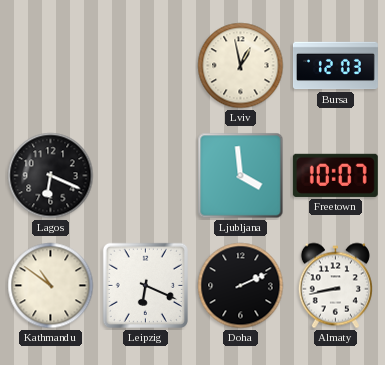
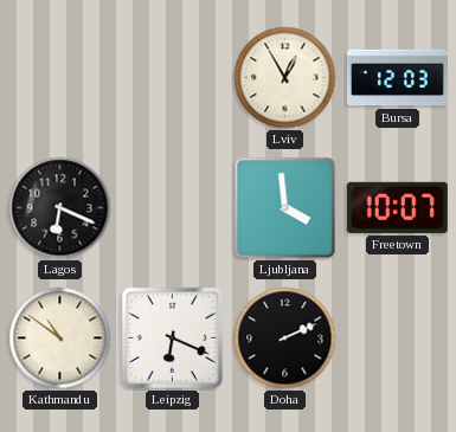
Lviv: 12:58 -> 12:55 (285, 78)
Almaty: 8:43 -> none (335, 286)
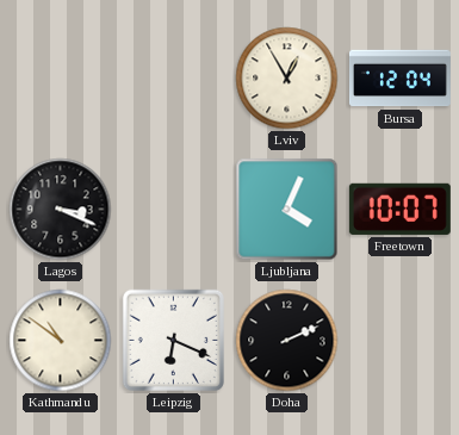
Bursa: 12:03 -> 12:04 (399, 79)
Lagos: 6:19 -> 3:19 (61, 210)
Ljubljana: 3:59 -> 4:04 (287, 210)
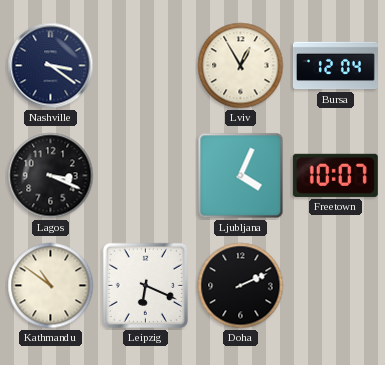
Nashville: none -> 3:21 (51, 66)
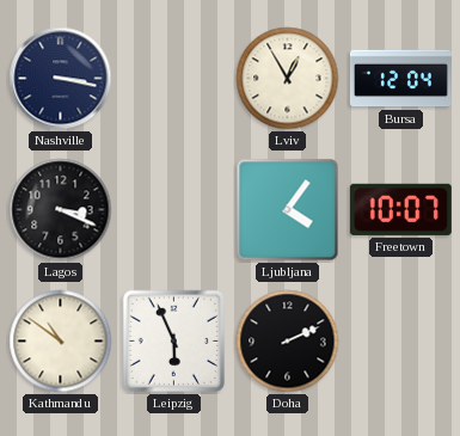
Nashville: 3:21 -> 3:17 (61, 79)
Ljubljana: 4:04 -> 4:06 (288, 210)
Leipzig: 6:19 -> 5:56 (173, 340)
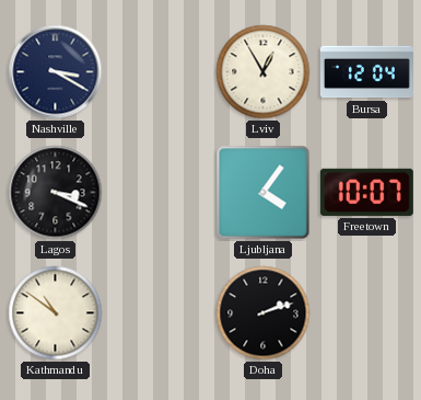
Nashville: 3:17 -> 3:20 (56, 72)
Leipzig: 5:56 -> none (173, 340)
Doha: 2:11 -> 2:12 (264, 313)
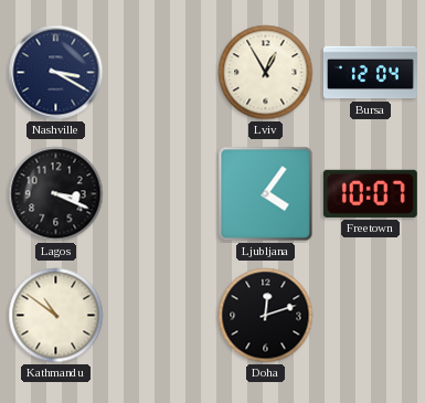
Doha: 2:12 -> 12:12 (266, 316)
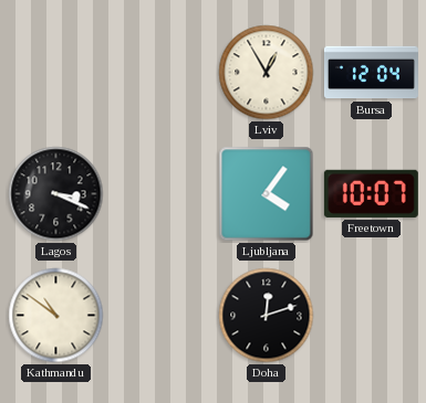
Nashville: 3:20 -> none (56, 73)
